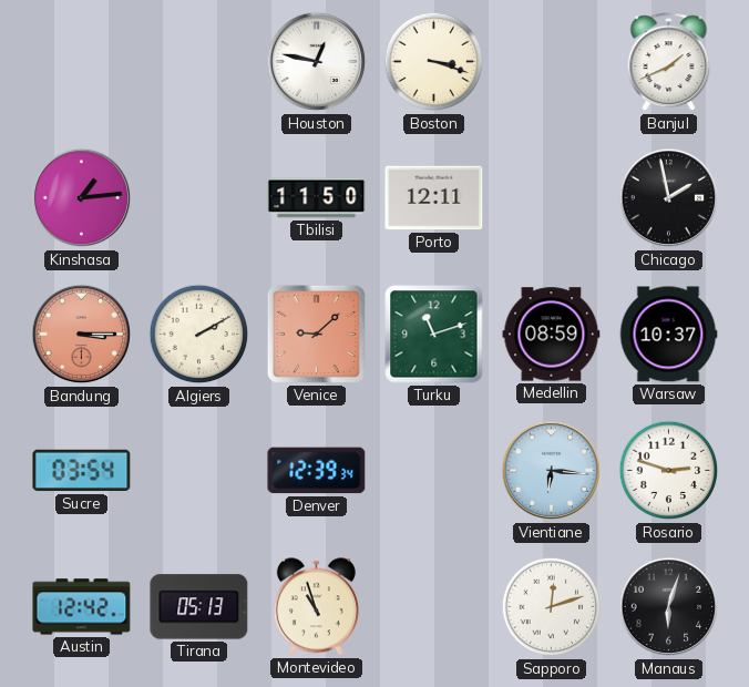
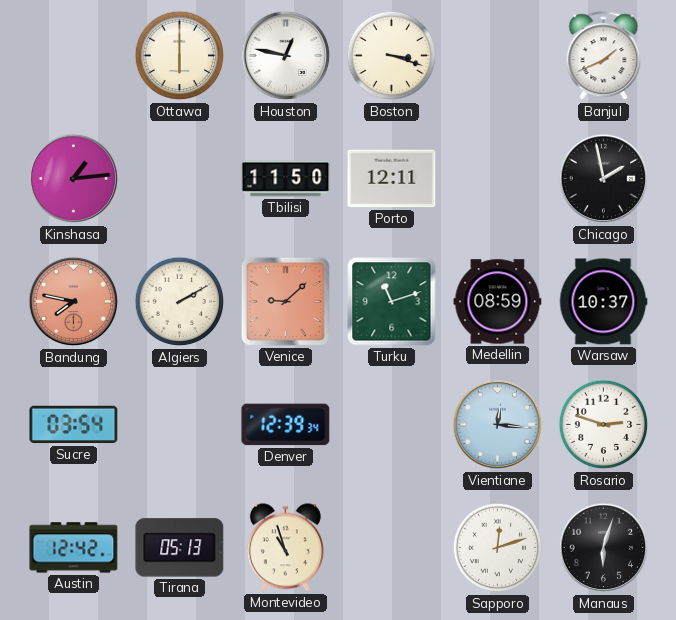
Ottawa: none -> 6:00 (180, 56)
Bandung: 3:15 -> 7:47 (74, 302)
Vientiane: 6:16 -> 12:16 (498, 425)
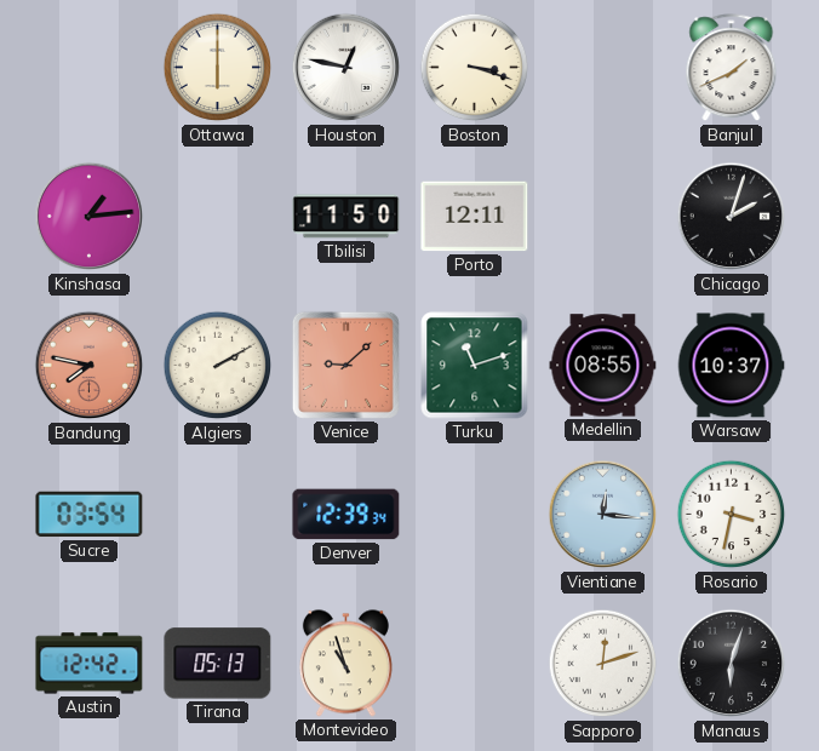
Chicago: 1:58 -> 2:03 (732, 217)
Medellin: 08:59 -> 08:55 (603, 366)
Rosario: 2:48 -> 3:32 (732, 515)
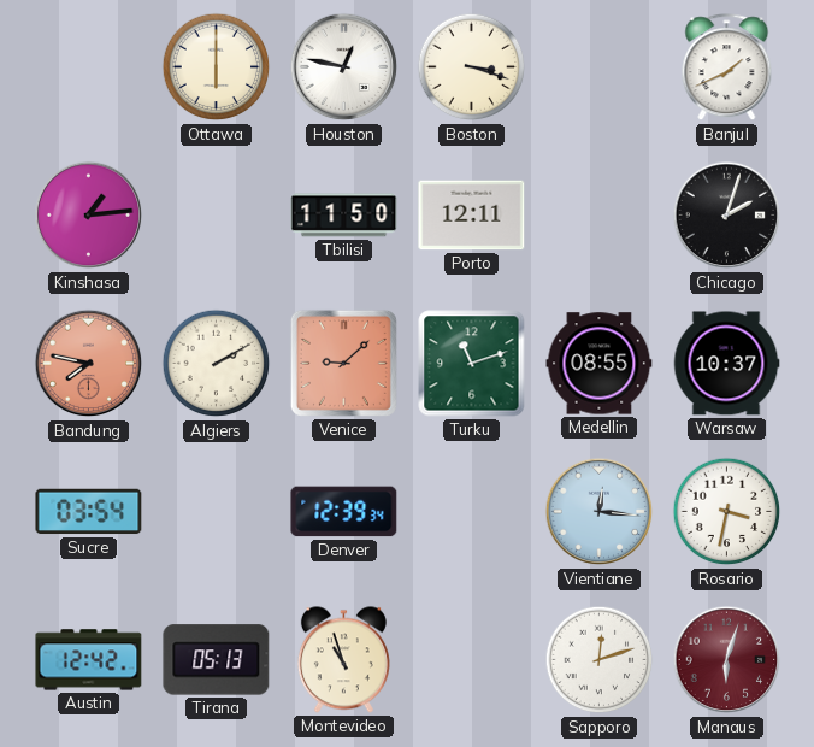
Manaus dial: black -> burgundy (727, 660)
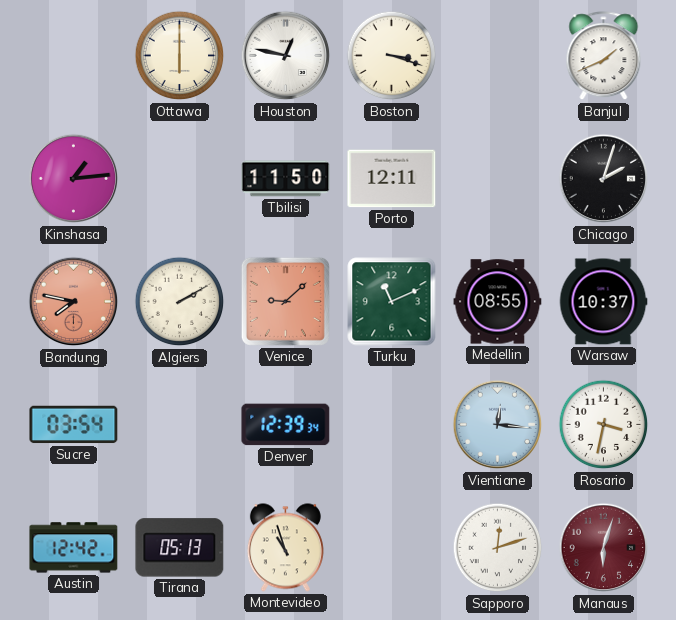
Turku: 11:12 -> 11:11 (392, 302)
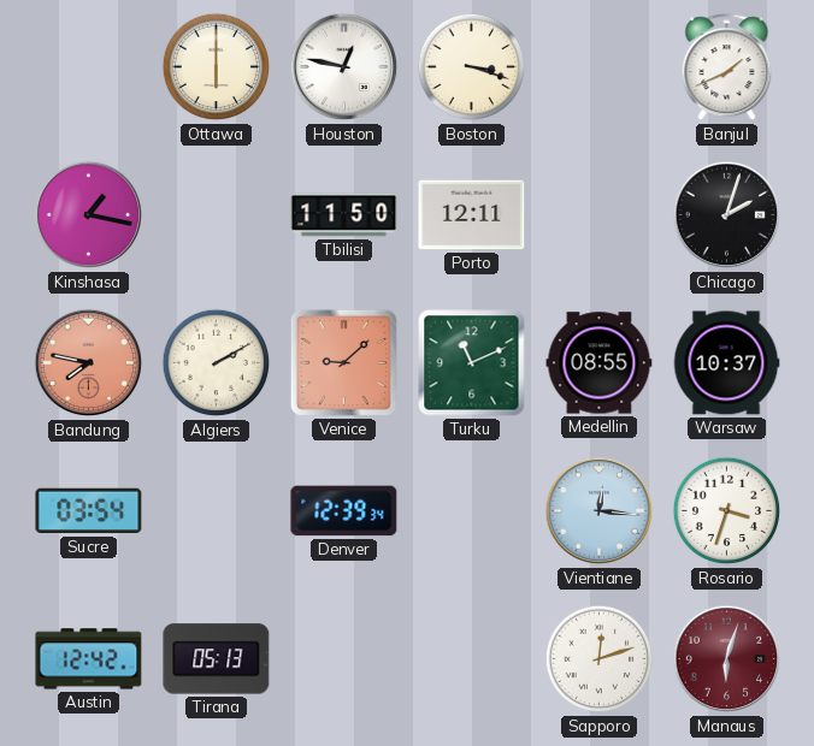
Kinshasa: 1:14 -> 1:17 (89, 215)
Rosario: 3:32 -> 3:33 (727, 511)
Montevideo: 10:57 -> none (285, 548)
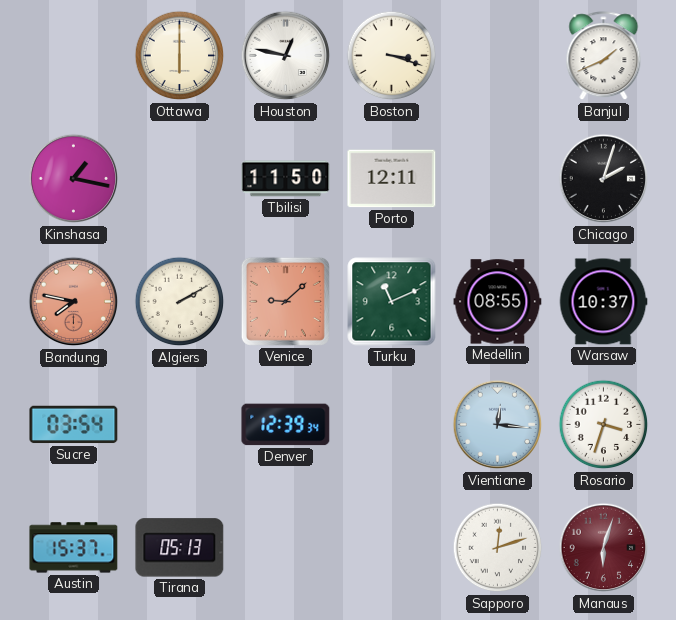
Austin: 12:42 -> 15:37 (74, 548)
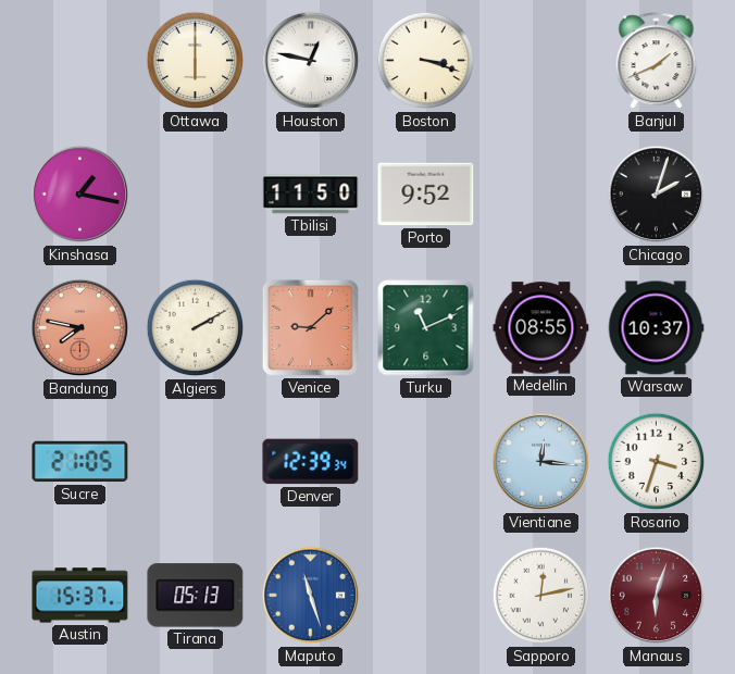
Porto: 12:11 -> 9:52 (426, 195)
Sucre: 03:54 -> 21:05 (80, 462)
Maputo: none -> 11:27 (311, 596)
Sapporo: 12:12 -> 12:13 (541, 596)
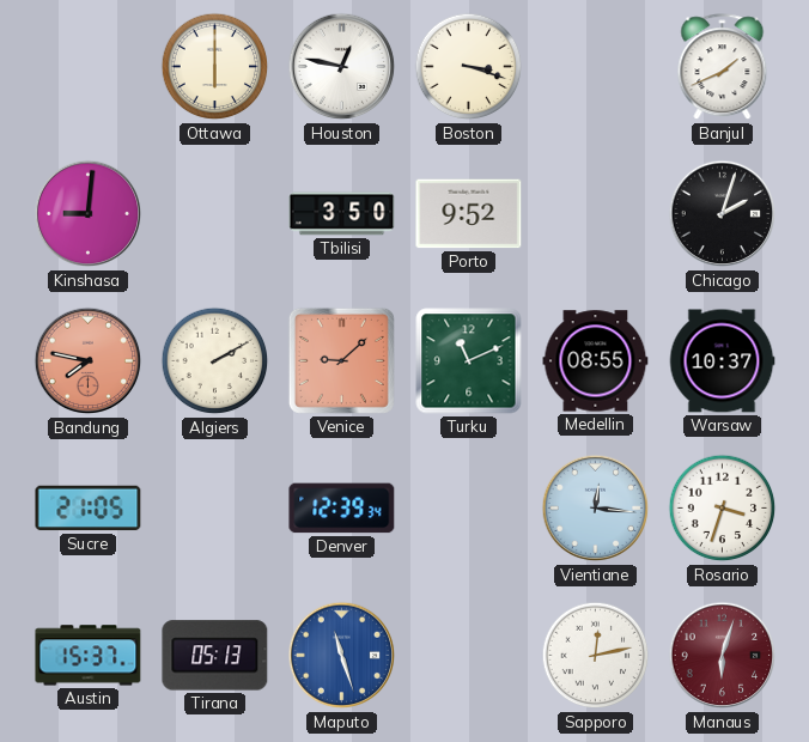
Kinshasa: 1:17 -> 9:01 (89, 214)
Tbilisi: 11:50 -> 3:50 (342, 214)
